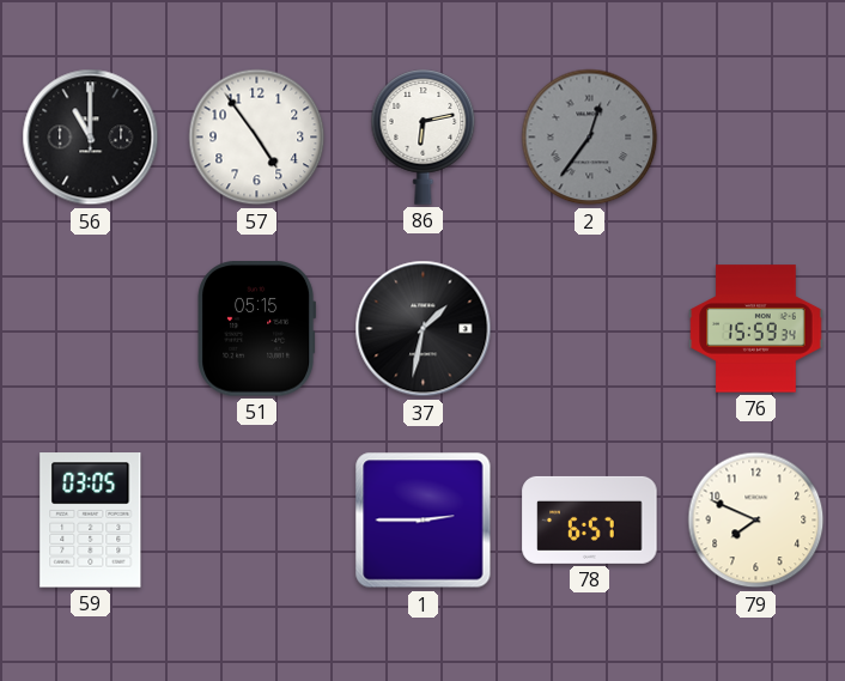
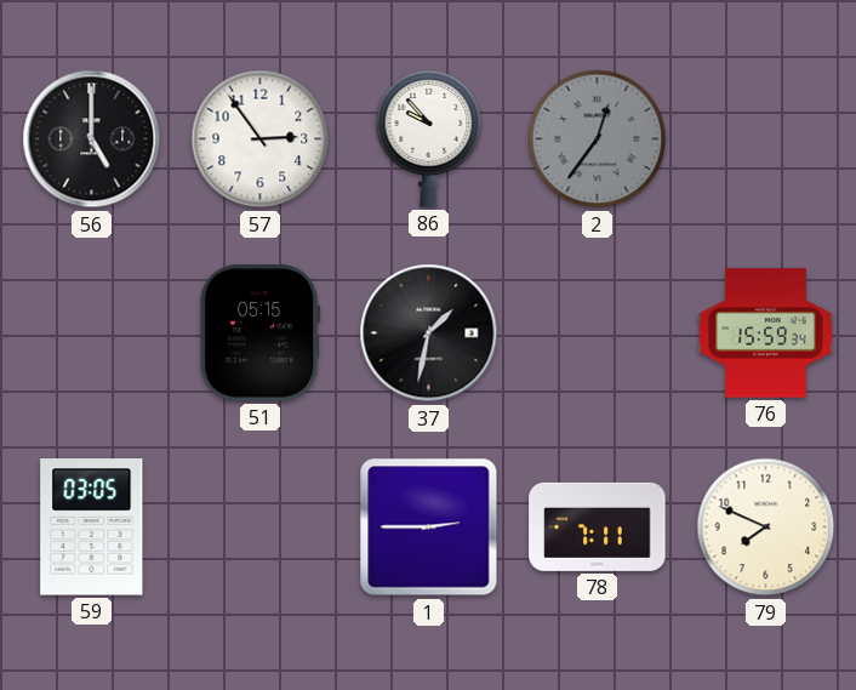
56: 11:00 -> 5:00 (92, 139)
57: 4:54 -> 2:54 (261, 139)
86: 6:13 -> 9:53 (429, 139)
78: 6:57 -> 7:11 (598, 526)
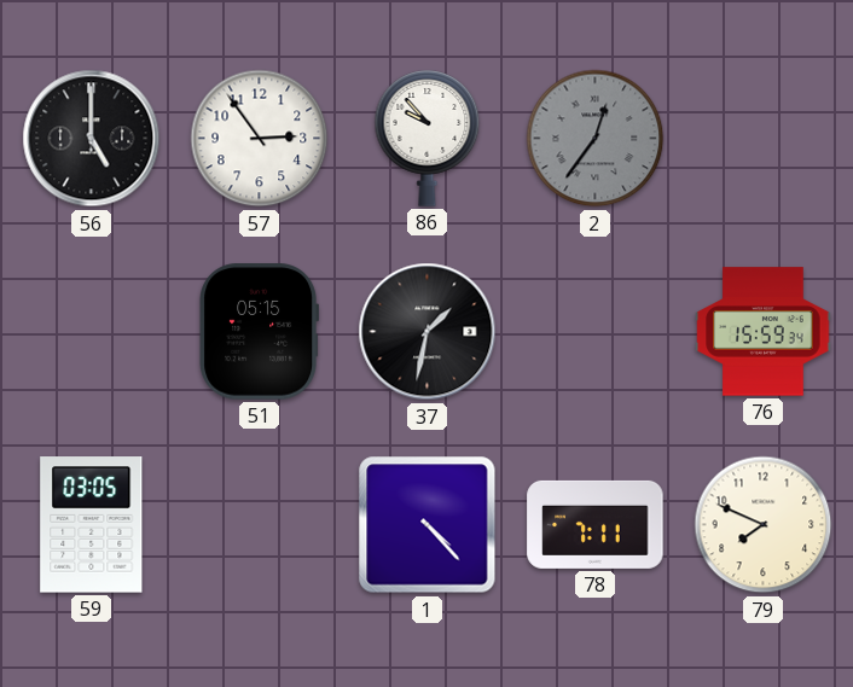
1: 2:45 -> 4:23 (428, 525)
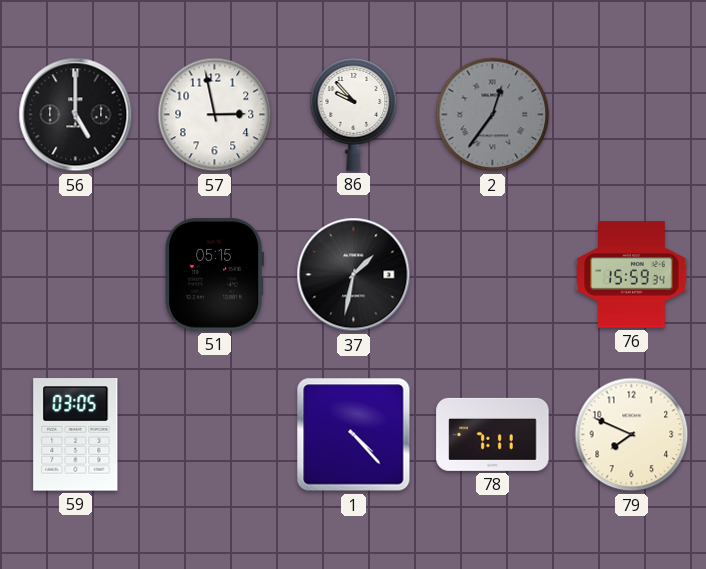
57: 2:54 -> 2:58 (215, 115)
